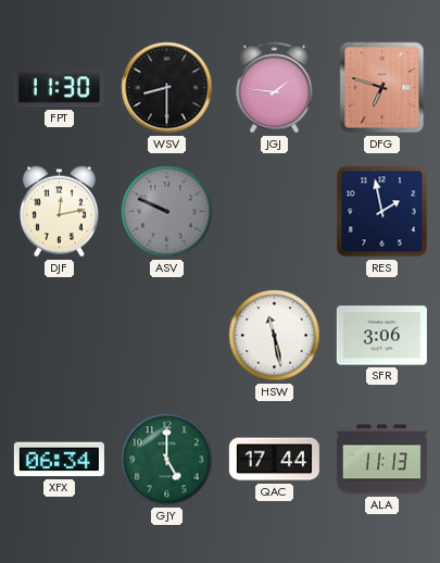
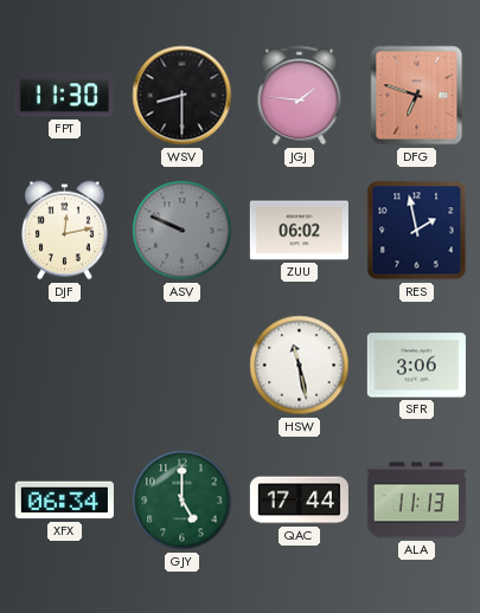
ZUU: none -> 06:02 (299, 231)
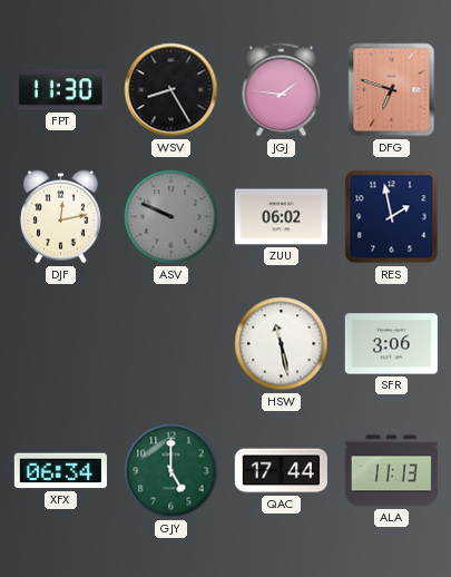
WSV: 8:30 -> 8:25 (171, 90)
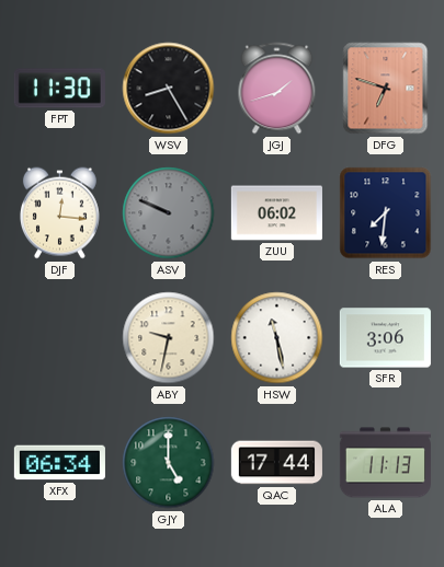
JGJ: 1:46 -> 1:42 (277, 89)
DJF: 12:13 -> 12:16 (59, 213)
RES: 1:58 -> 7:31 (386, 213)
ABY: none -> 9:32 (169, 338)
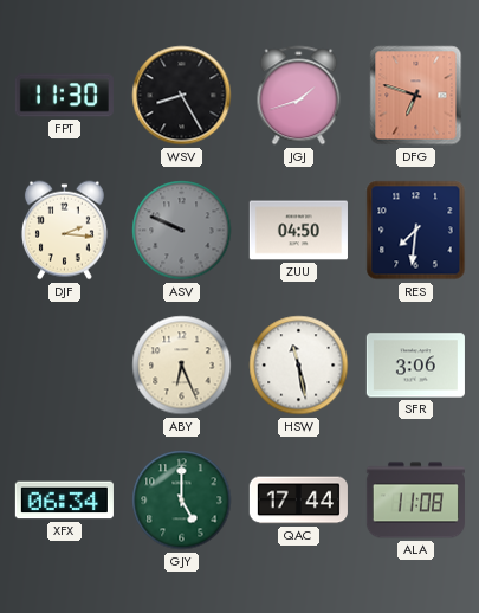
DJF: 12:16 -> 2:16 (64, 231)
ZUU: 06:02 -> 04:50 (298, 231)
ABY: 9:32 -> 6:26 (182, 366)
ALA: 11:13 -> 11:08 (415, 501)
